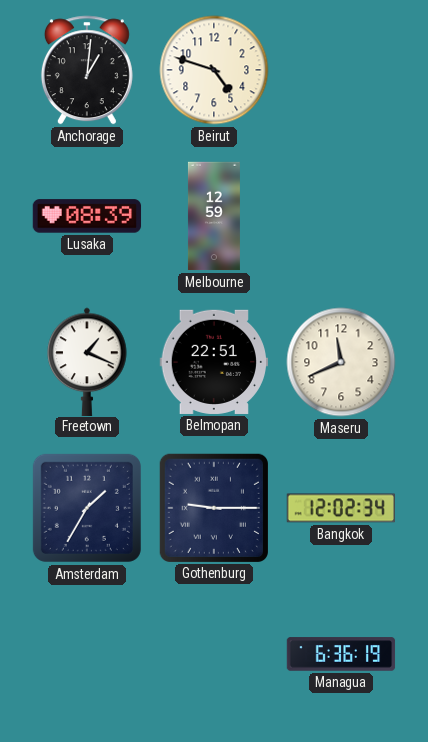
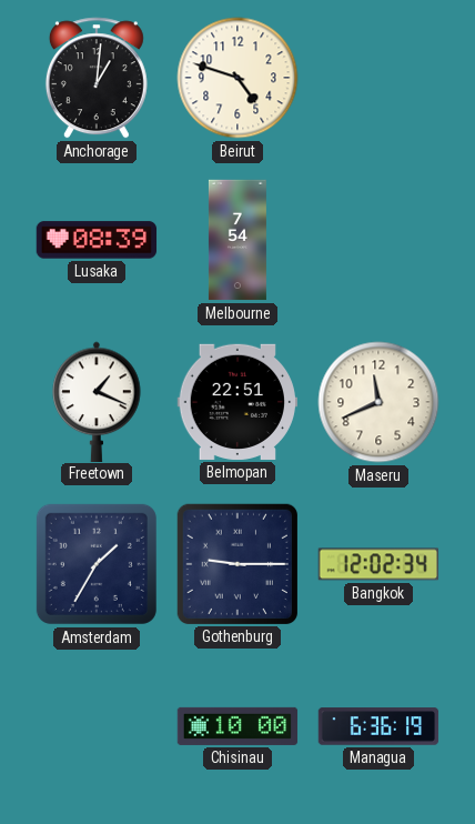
Melbourne: 12:59 -> 7:54 (238, 240)
Chisinau: none -> 10:00 (238, 726)
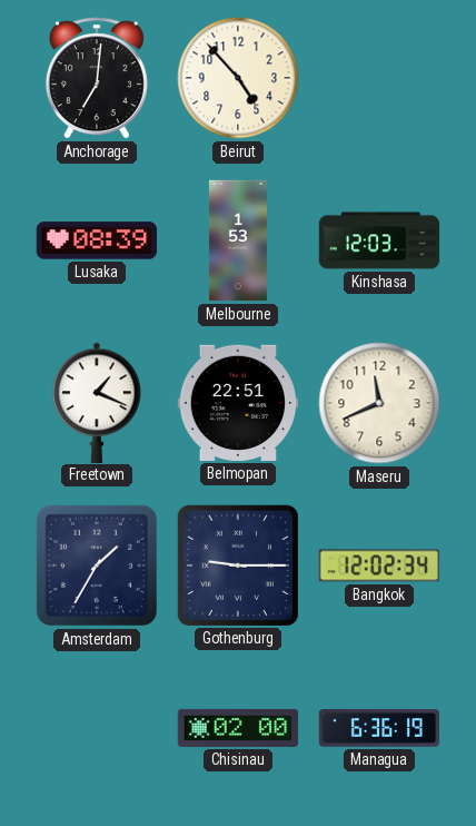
Anchorage: 1:01 -> 7:01 (97, 78)
Beirut: 4:48 -> 4:53 (238, 78)
Melbourne: 7:54 -> 1:53 (238, 240)
Kinshasa: none -> 12:03 (379, 240)
Chisinau: 10:00 -> 02:00 (238, 728)
